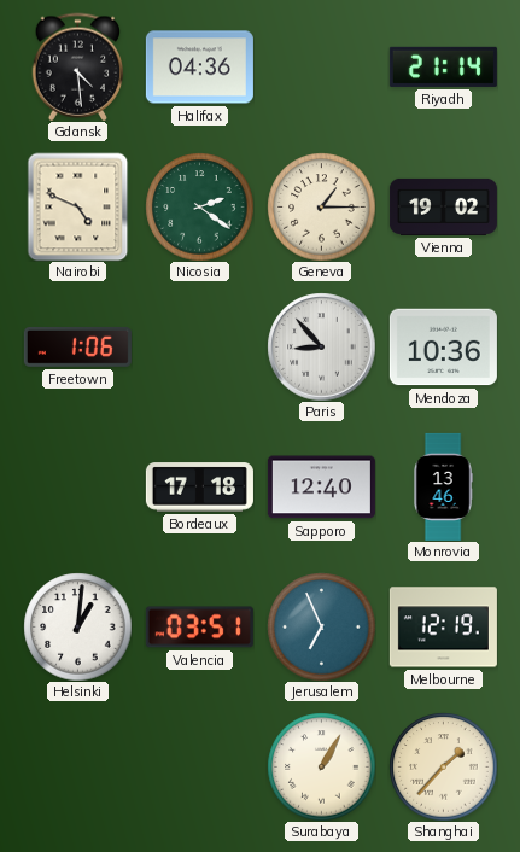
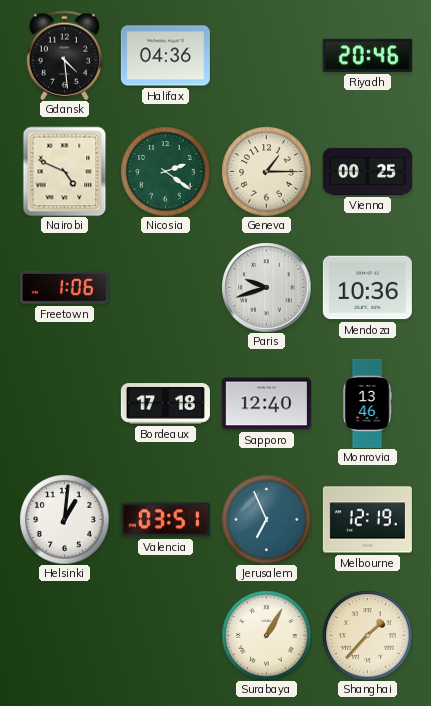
Riyadh: 21:14 -> 20:46 (367, 55)
Vienna: 19:02 -> 00:25 (367, 171)
Paris: 8:53 -> 9:42 (266, 287)
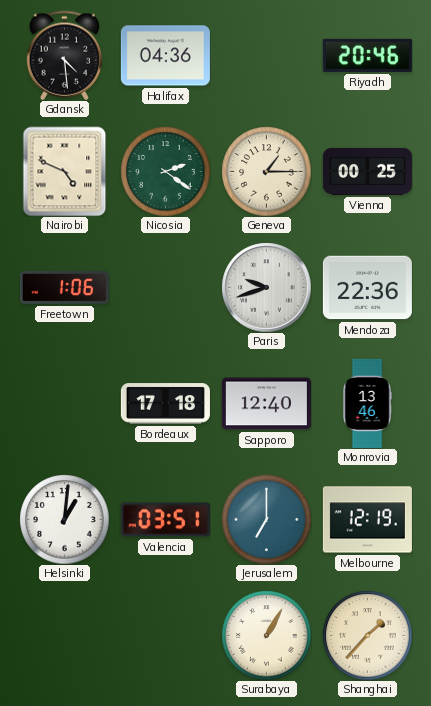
Mendoza: 10:36 -> 22:36 (367, 288)
Jerusalem: 6:56 -> 7:00 (266, 519)
